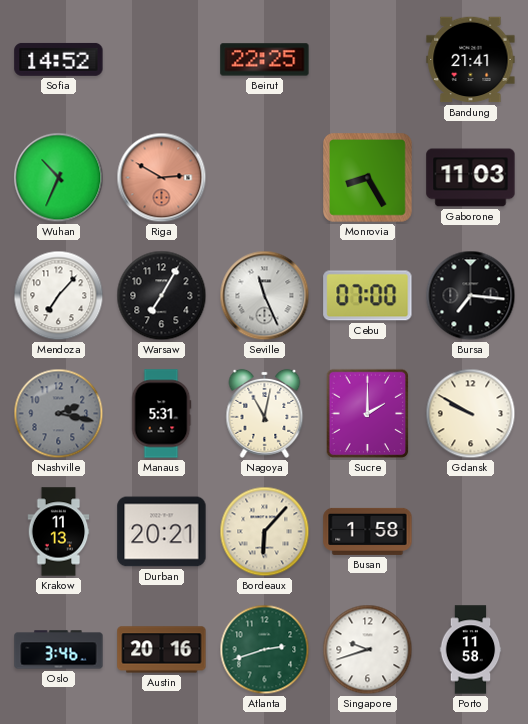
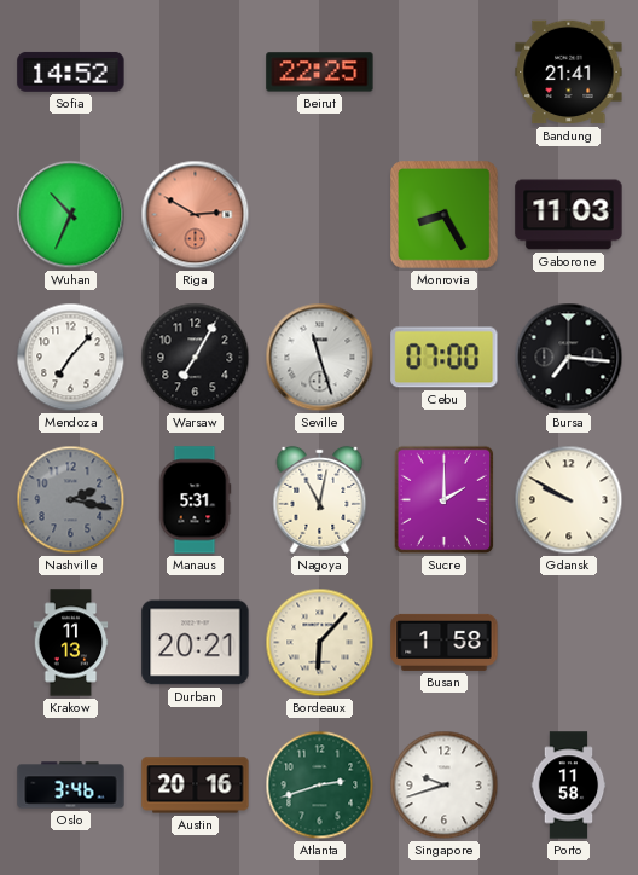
Seville: 11:26 -> 11:27 (320, 358)
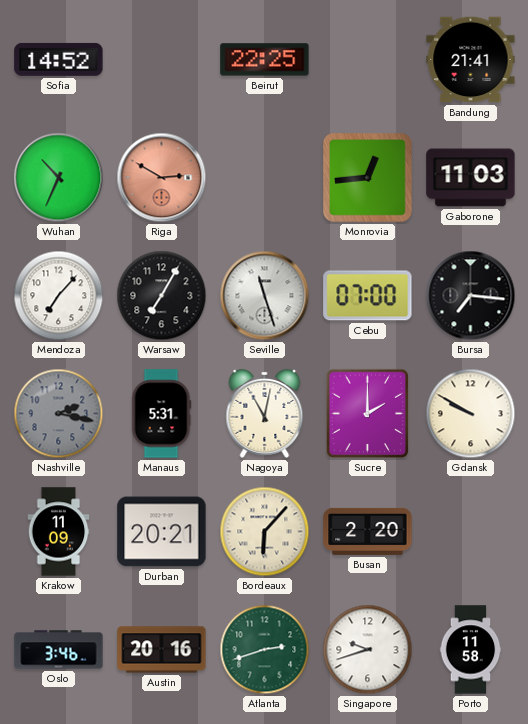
Monrovia: 8:25 -> 12:44 (368, 178)
Krakow: 11:13 -> 11:09 (59, 532)
Busan: 1:58 -> 2:20 (368, 531)
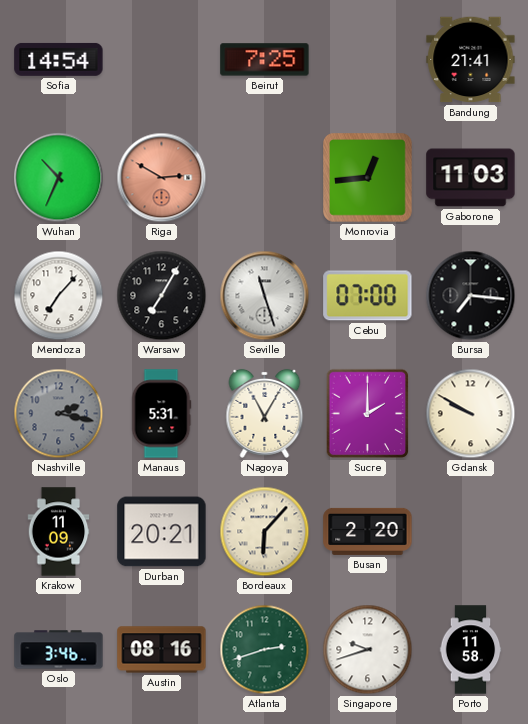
Sofia: 14:52 -> 14:54 (59, 59)
Beirut: 22:25 -> 7:25 (265, 60)
Nagoya: 11:02 -> 11:05 (265, 413)
Austin: 20:16 -> 08:16 (162, 650)
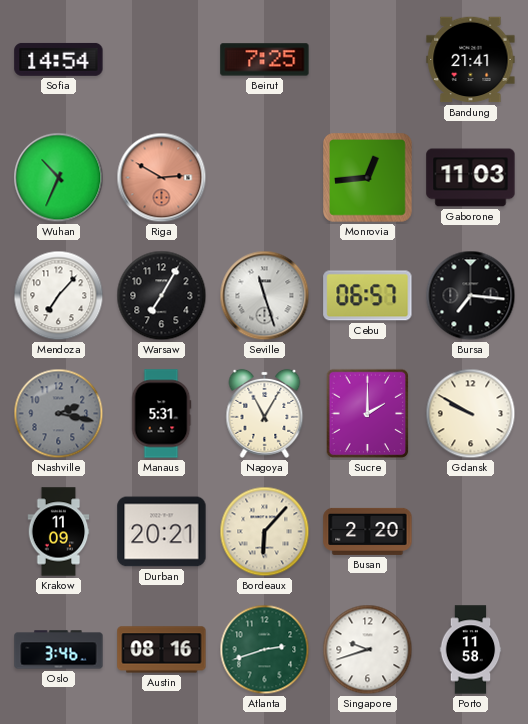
Cebu: 07:00 -> 06:57 (368, 296)
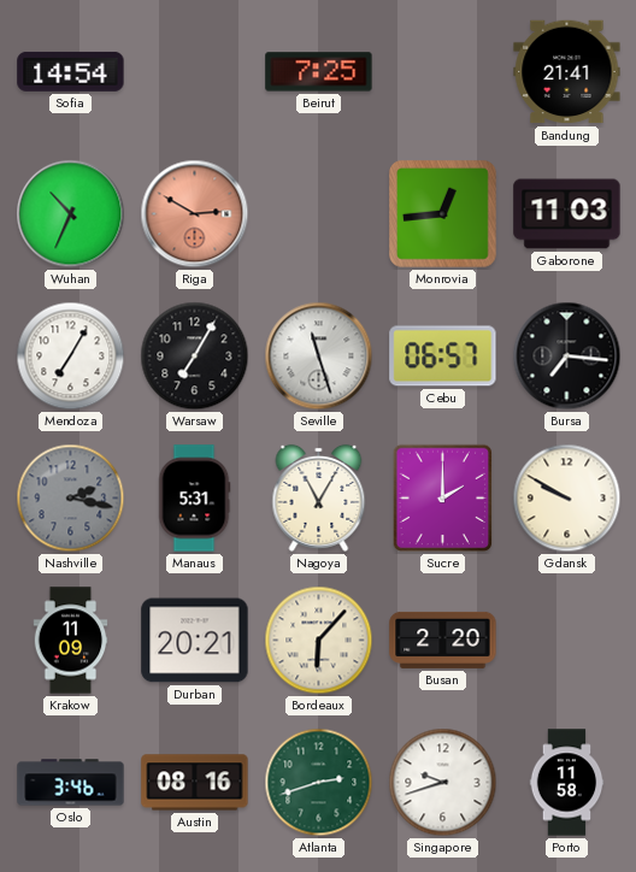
Mendoza: 7:07 -> 7:05 (71, 357)
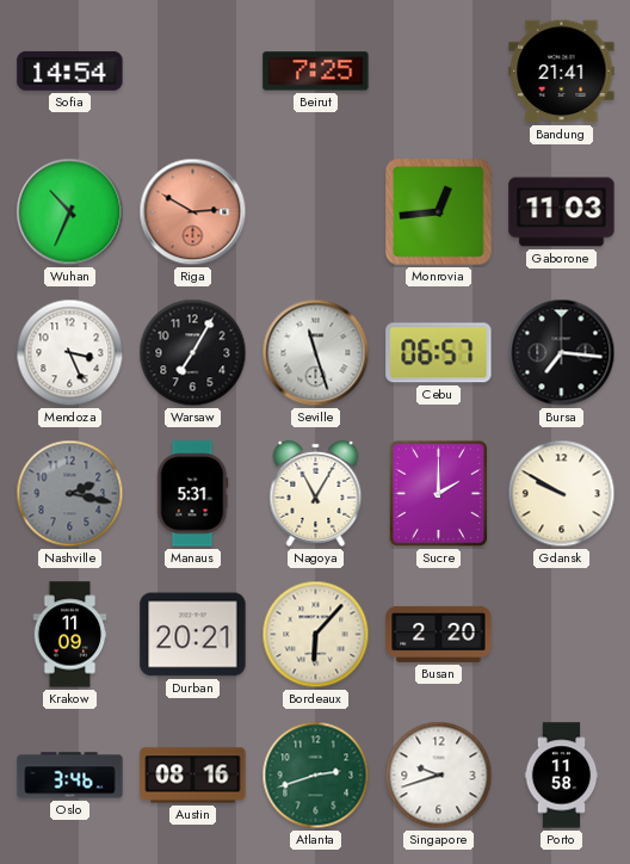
Mendoza: 7:05 -> 3:26 (70, 353)
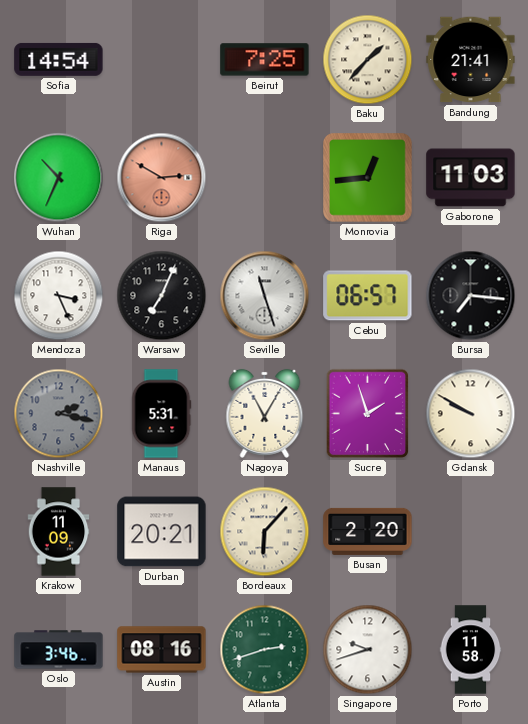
Baku: none -> 1:37 (368, 60)
Warsaw: 7:05 -> 7:04 (162, 296)
Sucre: 2:00 -> 1:57 (368, 414)
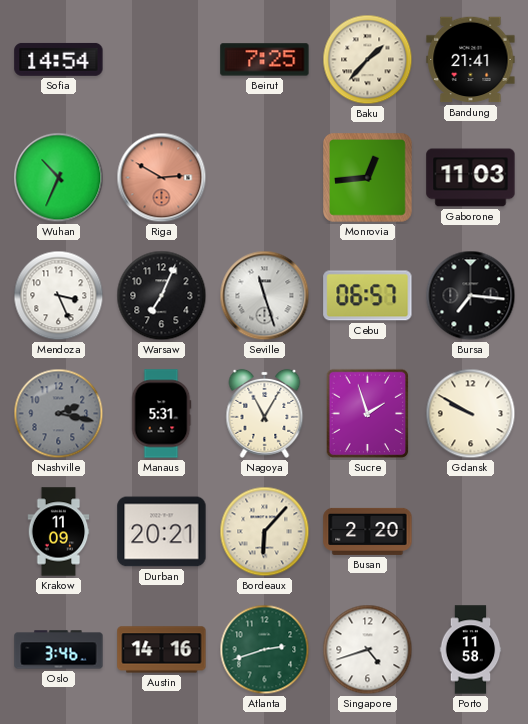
Austin: 08:16 -> 14:16 (162, 650)
Singapore: 9:42 -> 4:42 (368, 650)
